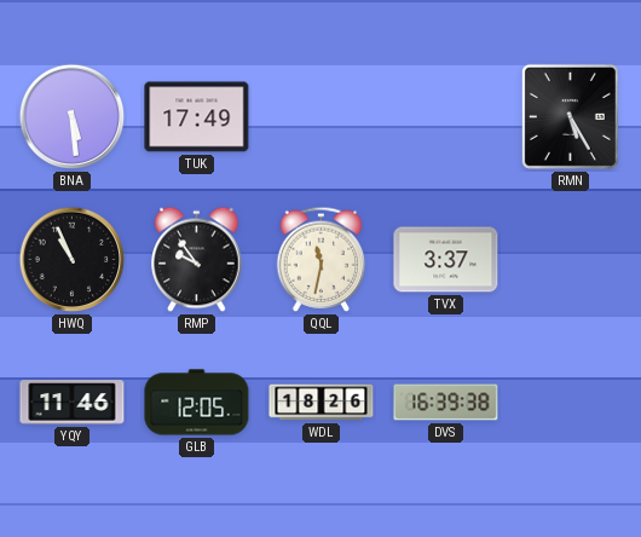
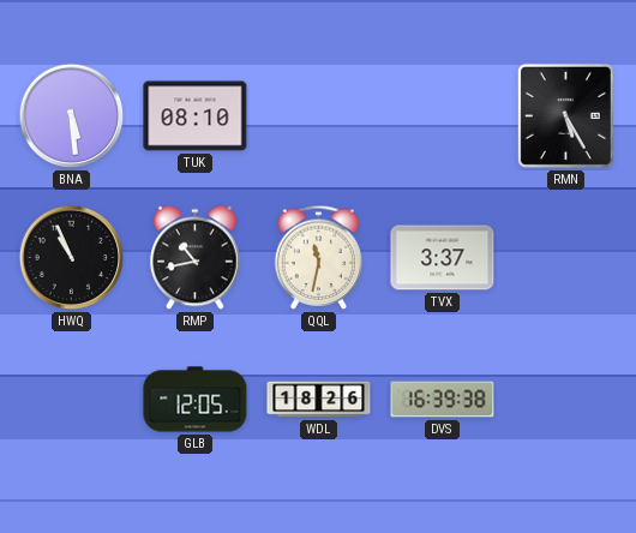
TUK: 17:49 -> 08:10 (196, 116)
RMP: 9:54 -> 10:43 (196, 258)
YQY: 11:46 -> none (73, 403)
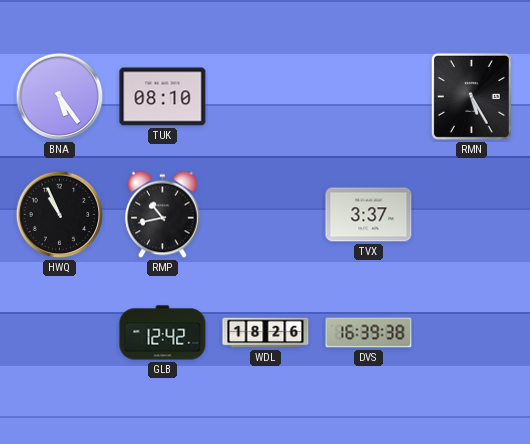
BNA: 5:29 -> 5:24 (60, 97)
QQL: 11:32 -> none (319, 257)
GLB: 12:05 -> 12:42 (163, 333)
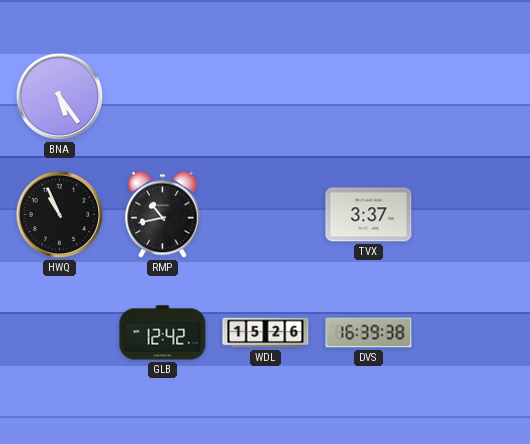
TUK: 08:10 -> none (163, 97)
RMN: 5:25 -> none (471, 96)
WDL: 18:26 -> 15:26 (266, 333)
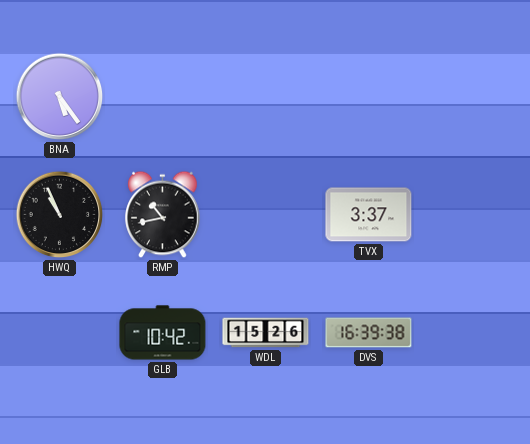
GLB: 12:42 -> 10:42 (163, 333)
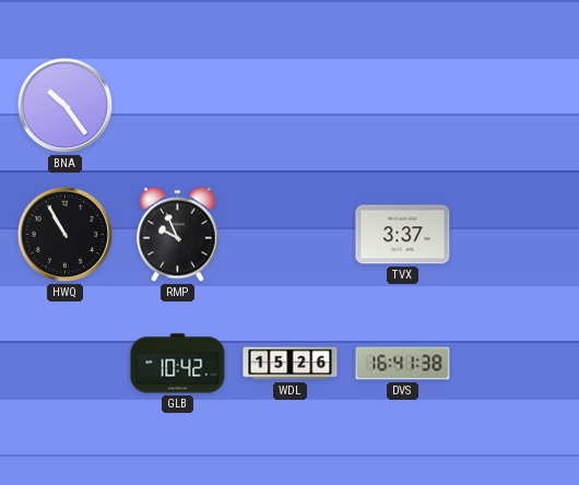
BNA: 5:24 -> 10:24 (66, 106)
HWQ: 10:56 -> 10:55 (66, 235)
RMP: 10:43 -> 9:56 (178, 235)
DVS: 16:39 -> 16:41 (403, 364)
